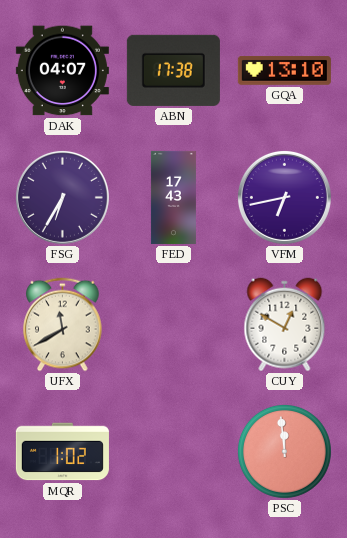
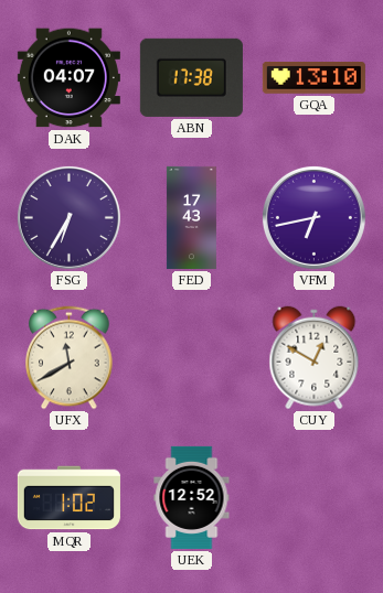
UEK: none -> 12:52 (192, 497)
PSC: 11:59 -> none (284, 451)
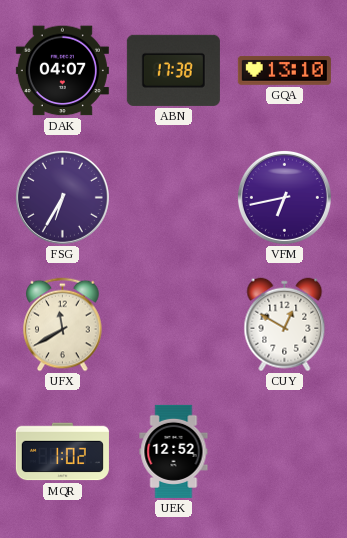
FED: 17:43 -> none (191, 217)
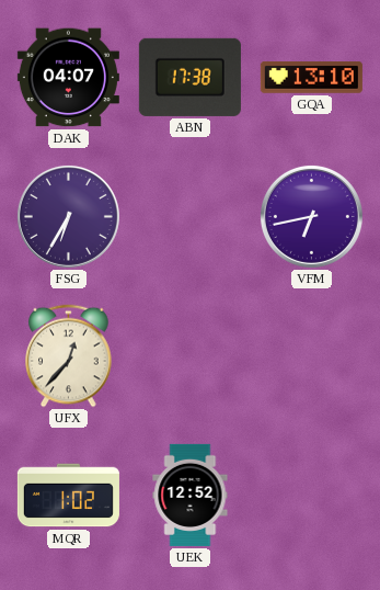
UFX: 11:40 -> 12:37 (69, 356)
CUY: 12:50 -> none (285, 325)
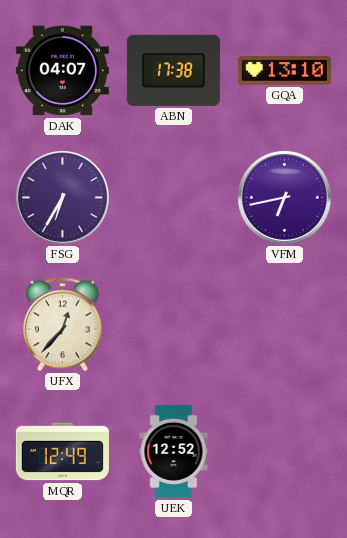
MQR: 1:02 -> 12:49 (62, 452)
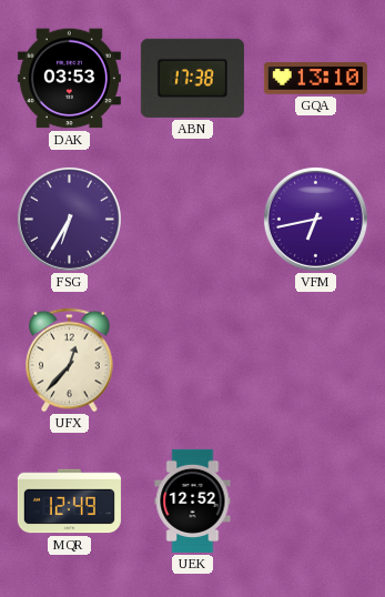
DAK: 04:07 -> 03:53 (69, 79)
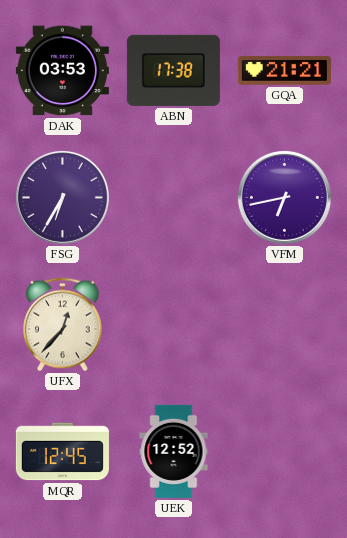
GQA: 13:10 -> 21:21 (284, 71)
MQR: 12:49 -> 12:45 (62, 452)
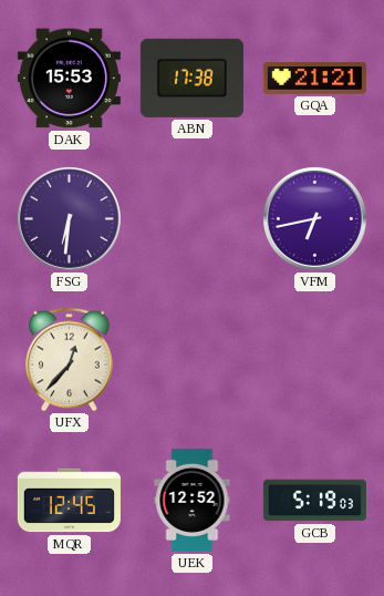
DAK: 03:53 -> 15:53 (69, 79)
FSG: 6:35 -> 6:31 (69, 218)
GCB: none -> 5:19 (314, 501)
